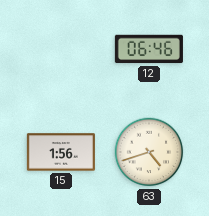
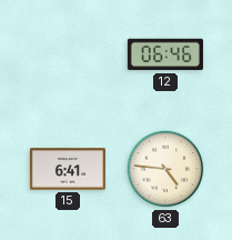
15: 1:56 -> 6:41 (68, 169)
63: 4:42 -> 4:46 (165, 169)
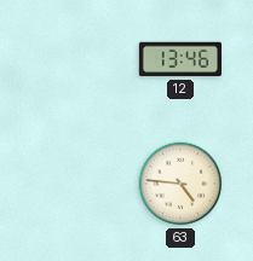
12: 06:46 -> 13:46 (180, 59)
15: 6:41 -> none (68, 169)
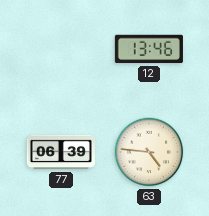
77: none -> 06:39 (61, 152)
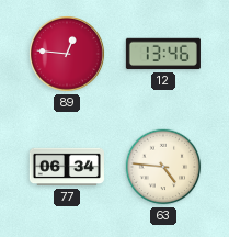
89: none -> 12:46 (68, 55)
77: 06:39 -> 06:34 (67, 167)
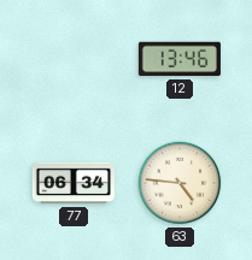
89: 12:46 -> none (68, 55)
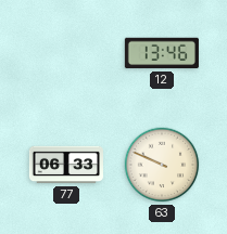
77: 06:34 -> 06:33 (66, 165)
63: 4:46 -> 9:49 (162, 165)
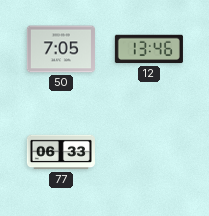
50: none -> 7:05 (61, 49)
63: 9:49 -> none (162, 165)
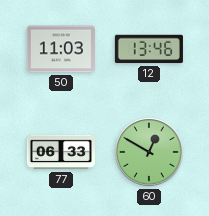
50: 7:05 -> 11:03 (61, 49)
60: none -> 12:50 (150, 153)
